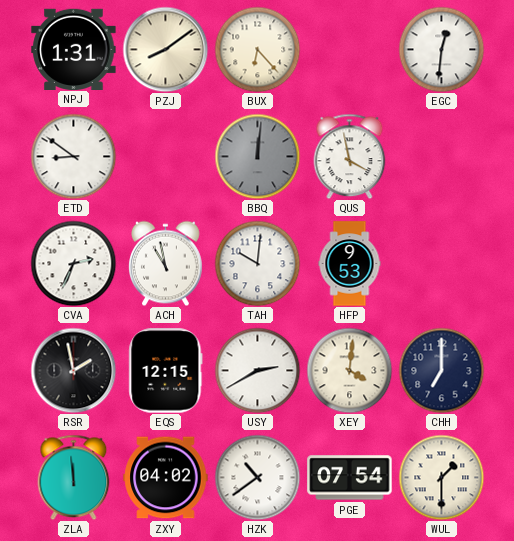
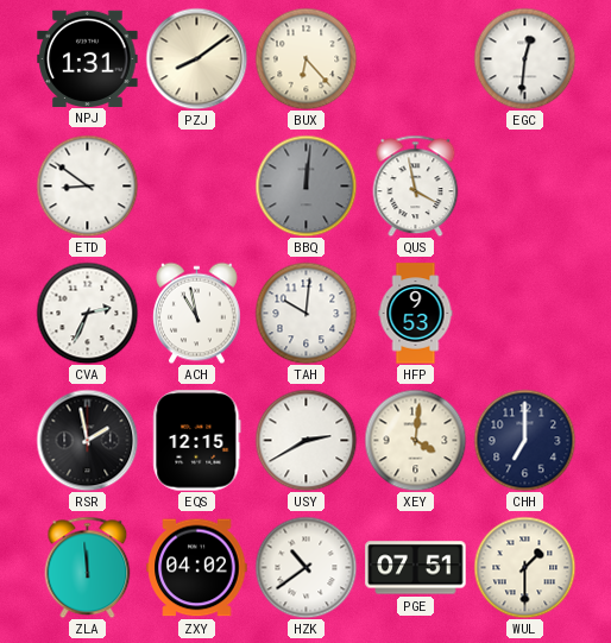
PGE: 07:54 -> 07:51 (416, 568)
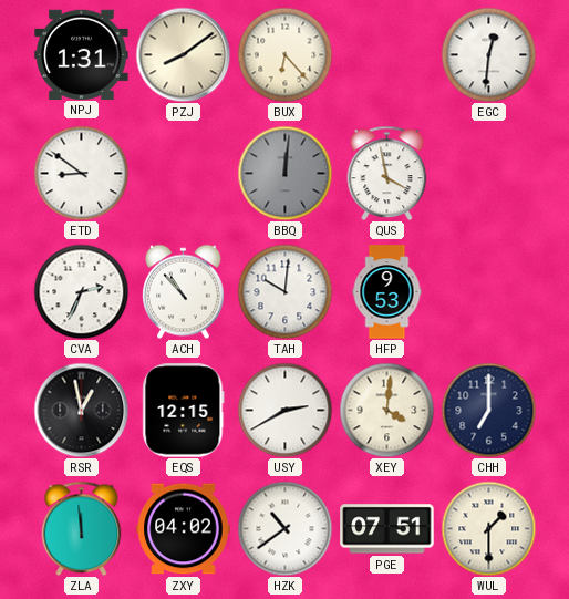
ACH: 10:58 -> 10:53 (184, 291)
RSR: 1:58 -> 12:58 (81, 410)
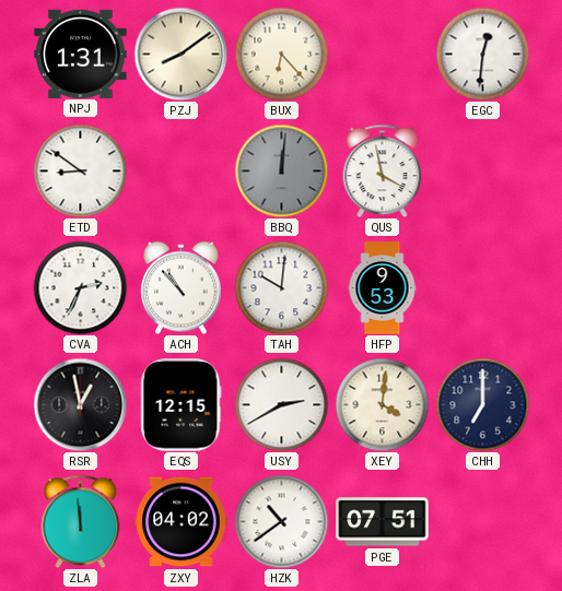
WUL: 1:30 -> none (488, 528)
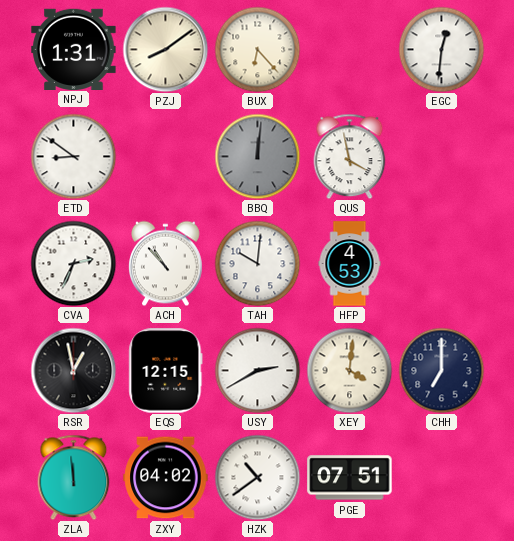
HFP: 9:53 -> 4:53 (350, 264)
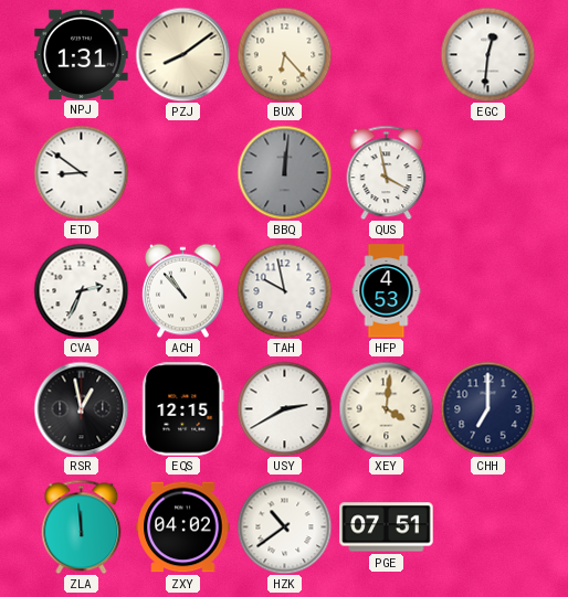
TAH: 10:01 -> 9:58 (284, 290)
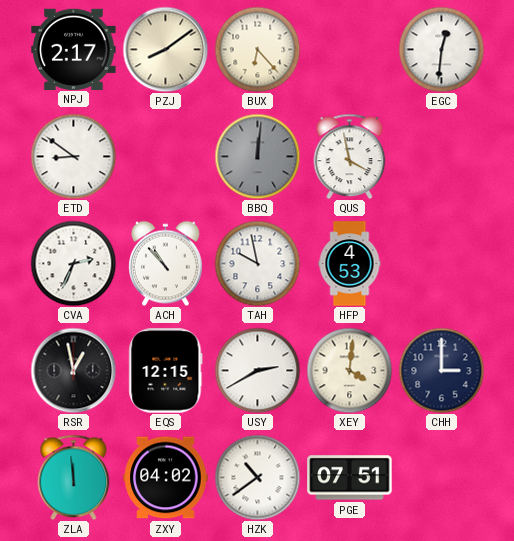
NPJ: 1:31 -> 2:17 (74, 49)
CHH: 7:00 -> 3:00 (441, 370)
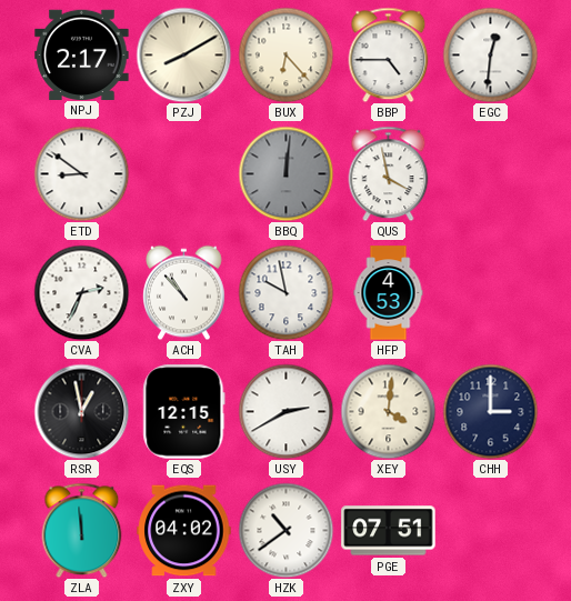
PZJ: 8:09 -> 8:10 (183, 54)
BBP: none -> 4:45 (389, 54)
